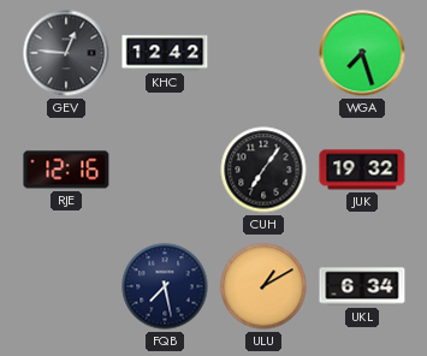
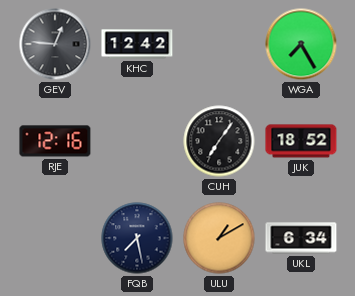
WGA: 7:27 -> 7:25 (301, 44)
JUK: 19:32 -> 18:52 (301, 141)
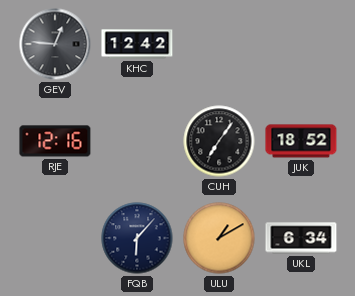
WGA: 7:25 -> none (301, 44)
FQB: 7:28 -> 6:07 (137, 238)
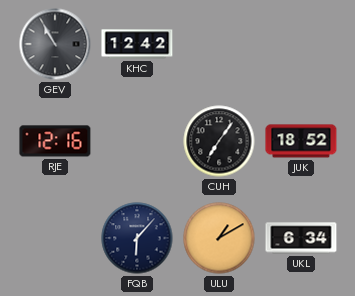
GEV: 12:46 -> 10:55 (55, 44)
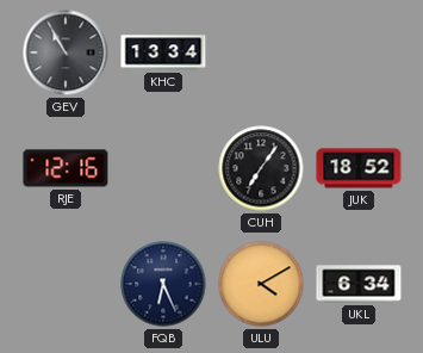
KHC: 12:42 -> 13:34 (163, 52)
FQB: 6:07 -> 6:26 (163, 284)
ULU: 1:10 -> 4:10 (261, 284)
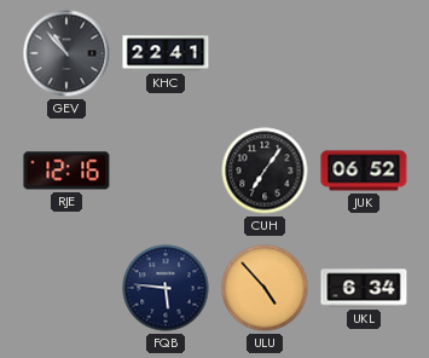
GEV: 10:55 -> 10:53 (66, 53)
KHC: 13:34 -> 22:41 (166, 53)
JUK: 18:52 -> 06:52 (364, 171)
FQB: 6:26 -> 5:46 (166, 288)
ULU: 4:10 -> 4:53 (265, 288)
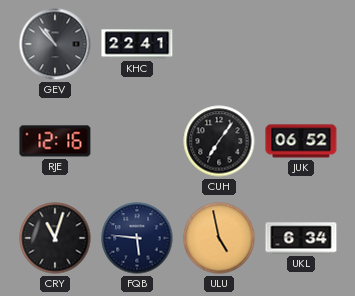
CRY: none -> 11:03 (55, 238)
ULU: 4:53 -> 4:58 (219, 238)
